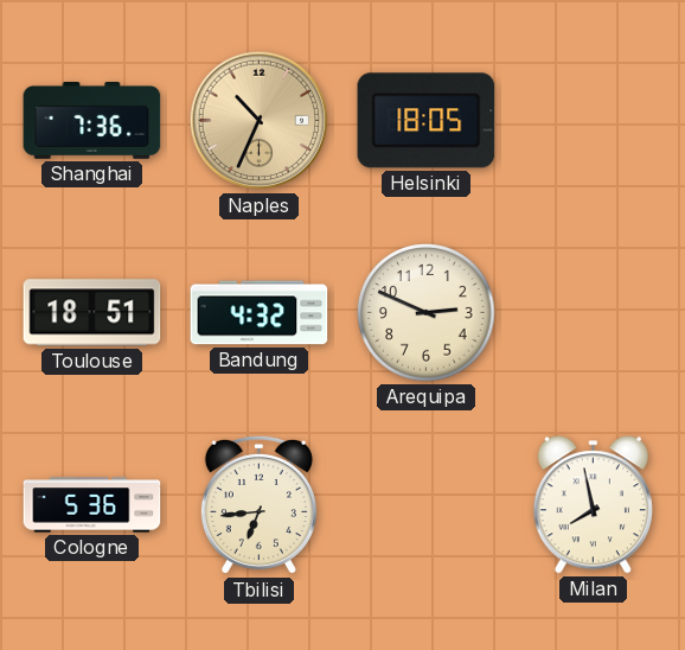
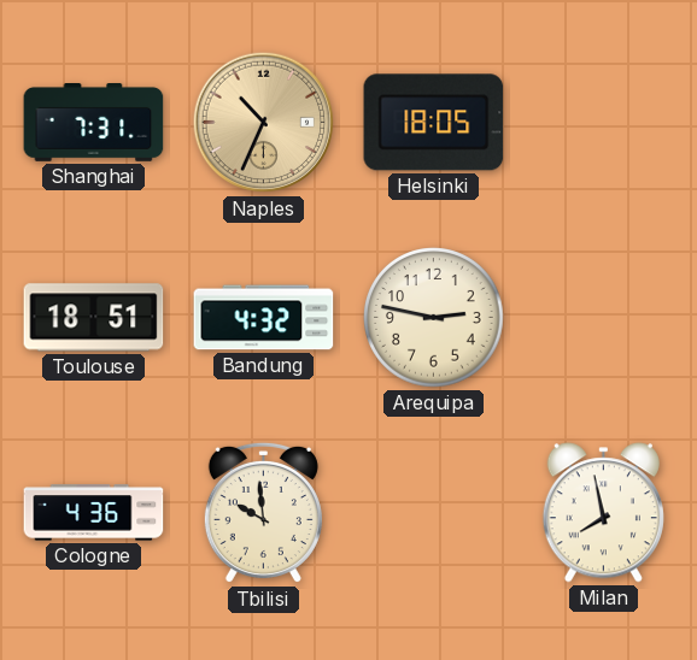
Shanghai: 7:36 -> 7:31 (94, 123)
Arequipa: 2:49 -> 2:47 (434, 318)
Cologne: 5:36 -> 4:36 (94, 513)
Tbilisi: 6:44 -> 9:59 (263, 513)
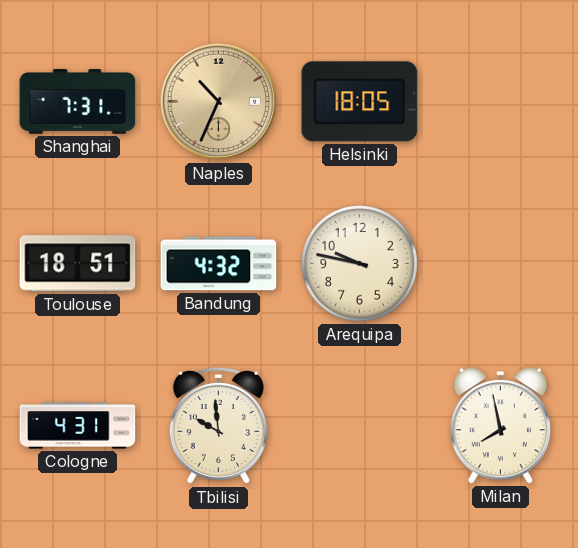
Arequipa: 2:47 -> 9:47 (360, 264)
Cologne: 4:36 -> 4:31 (78, 426)
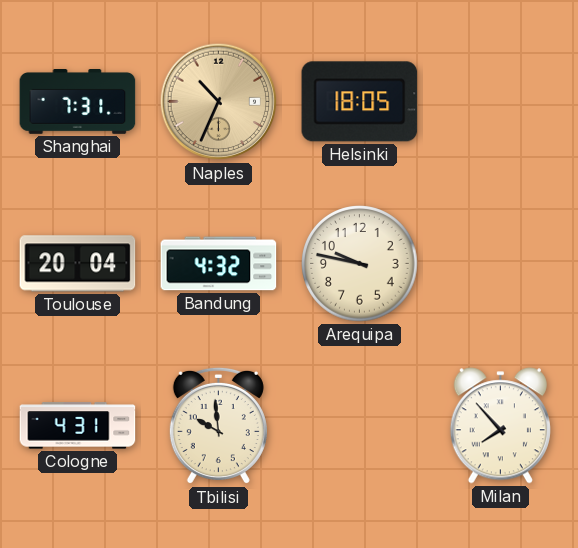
Toulouse: 18:51 -> 20:04 (78, 264)
Milan: 7:58 -> 7:53 (500, 426)
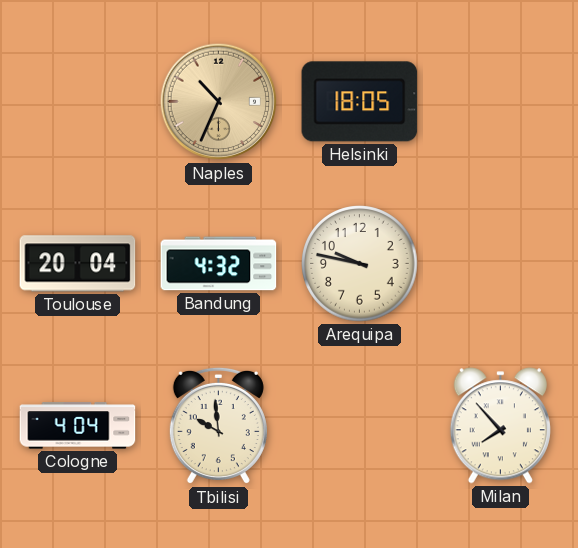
Shanghai: 7:31 -> none (78, 102)
Cologne: 4:31 -> 4:04 (78, 426)
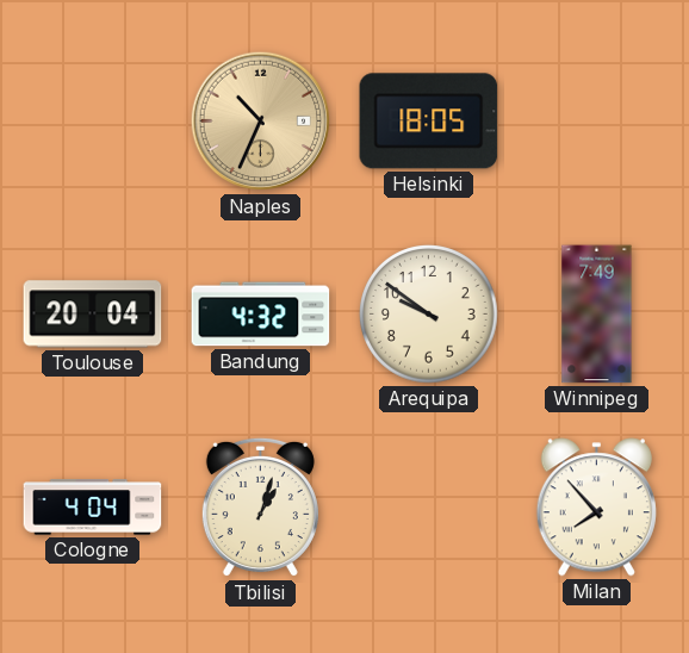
Arequipa: 9:47 -> 9:51 (429, 315)
Winnipeg: none -> 7:49 (597, 315)
Tbilisi: 9:59 -> 1:03 (260, 508)
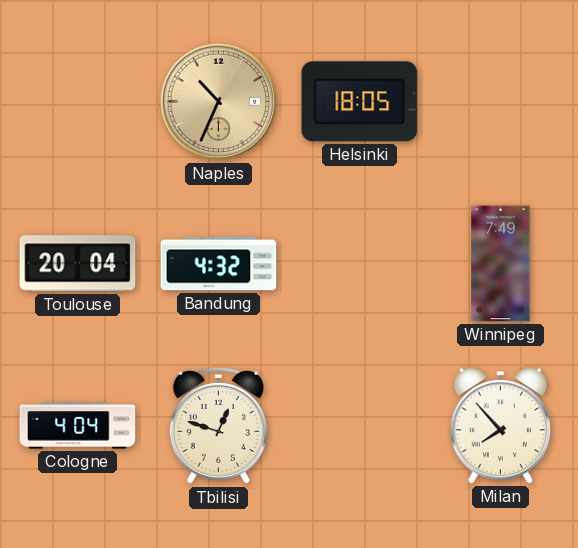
Arequipa: 9:51 -> none (429, 315)
Tbilisi: 1:03 -> 12:48 (218, 426)
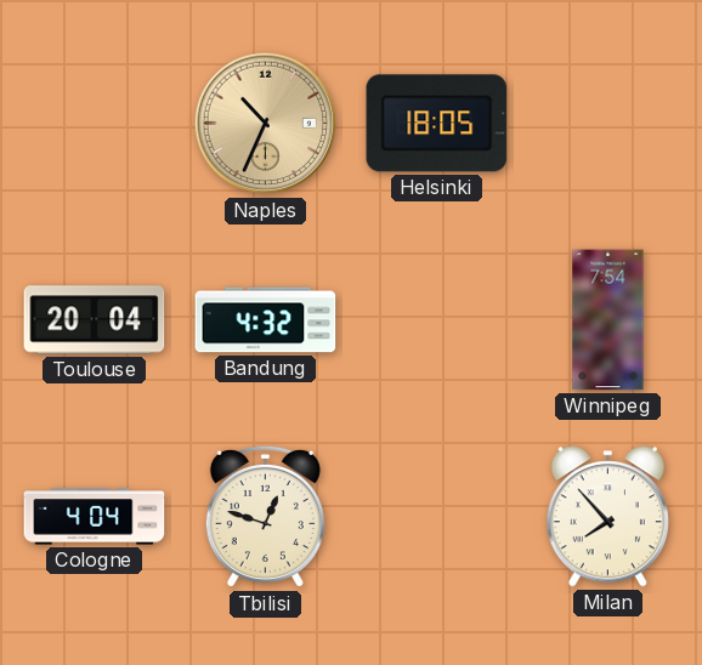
Winnipeg: 7:49 -> 7:54 (608, 320)
